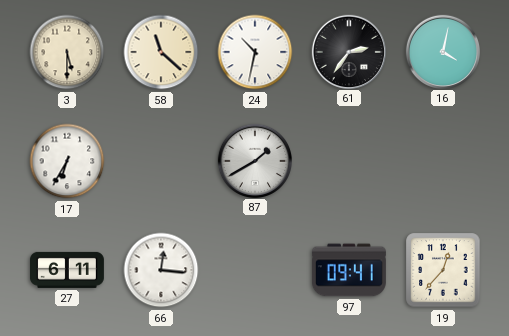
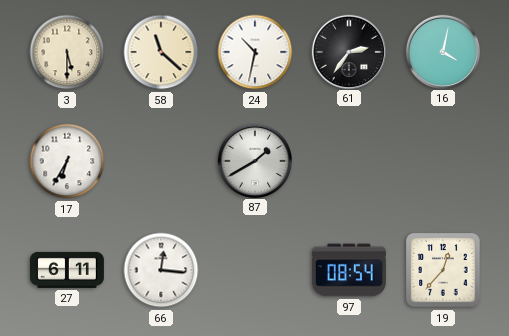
97: 09:41 -> 08:54 (349, 270)
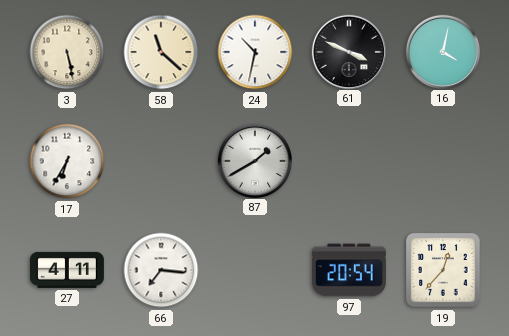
3: 5:30 -> 5:28 (67, 52)
61: 2:36 -> 3:49 (348, 51)
27: 6:11 -> 4:11 (67, 270)
66: 12:16 -> 7:16 (161, 270)
97: 08:54 -> 20:54 (349, 270)
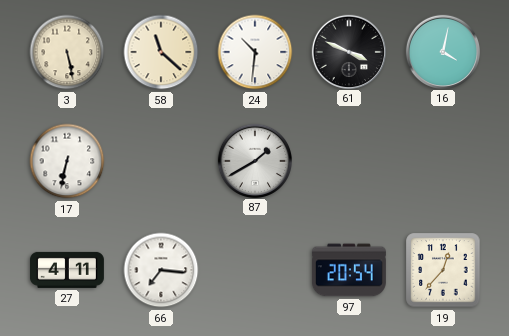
24: 10:32 -> 10:31 (255, 52)
17: 6:35 -> 6:32 (67, 161)
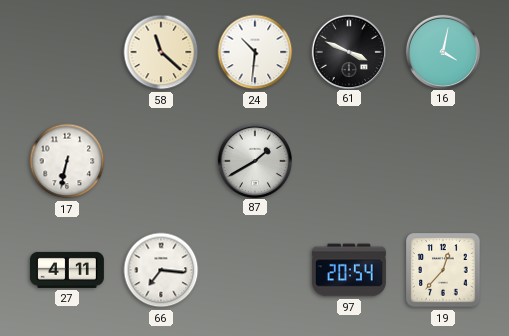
3: 5:28 -> none (67, 52)
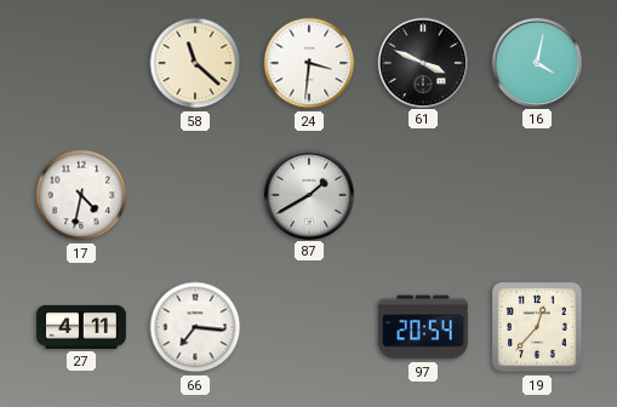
24: 10:31 -> 3:31 (309, 63)
17: 6:32 -> 4:32 (81, 195)
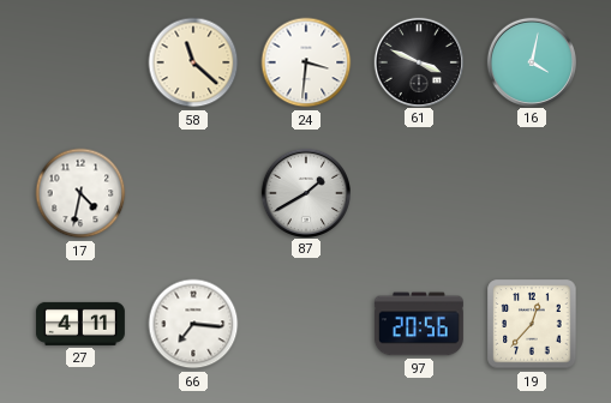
97: 20:54 -> 20:56 (419, 324)
